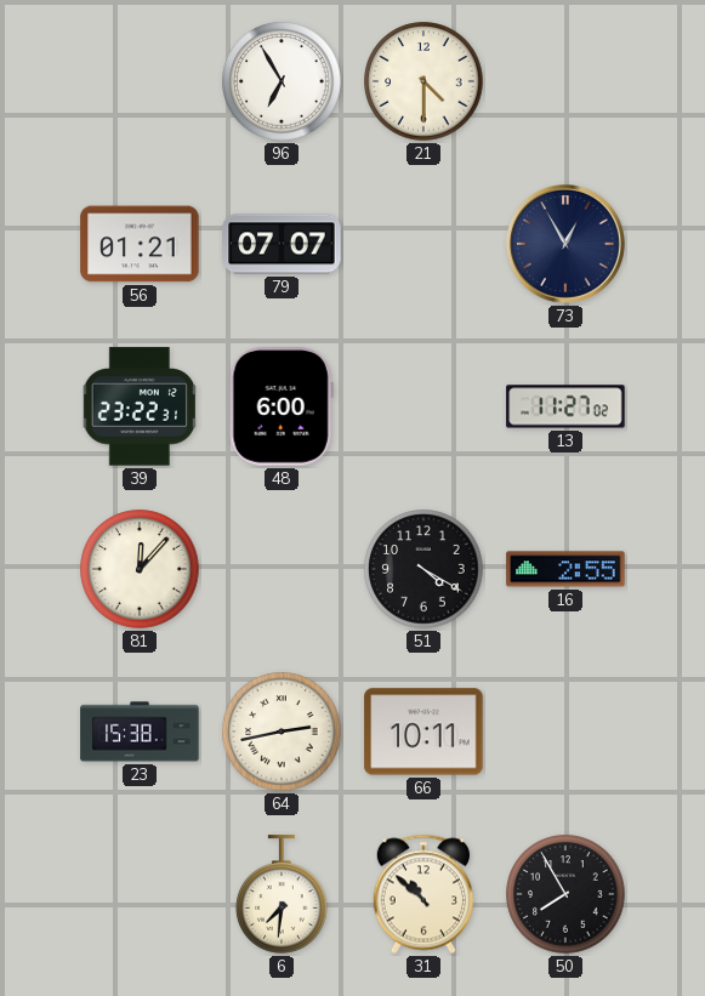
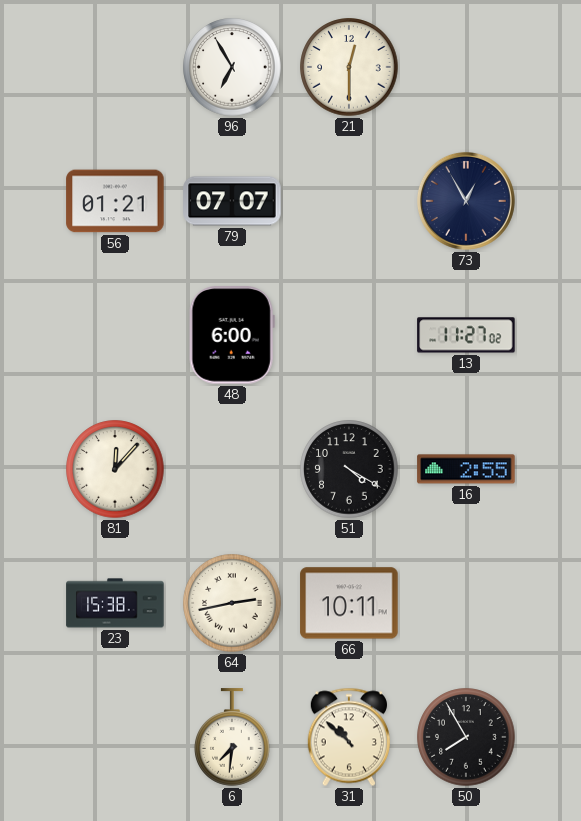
21: 4:30 -> 12:30 (349, 67)
39: 23:22 -> none (140, 406)
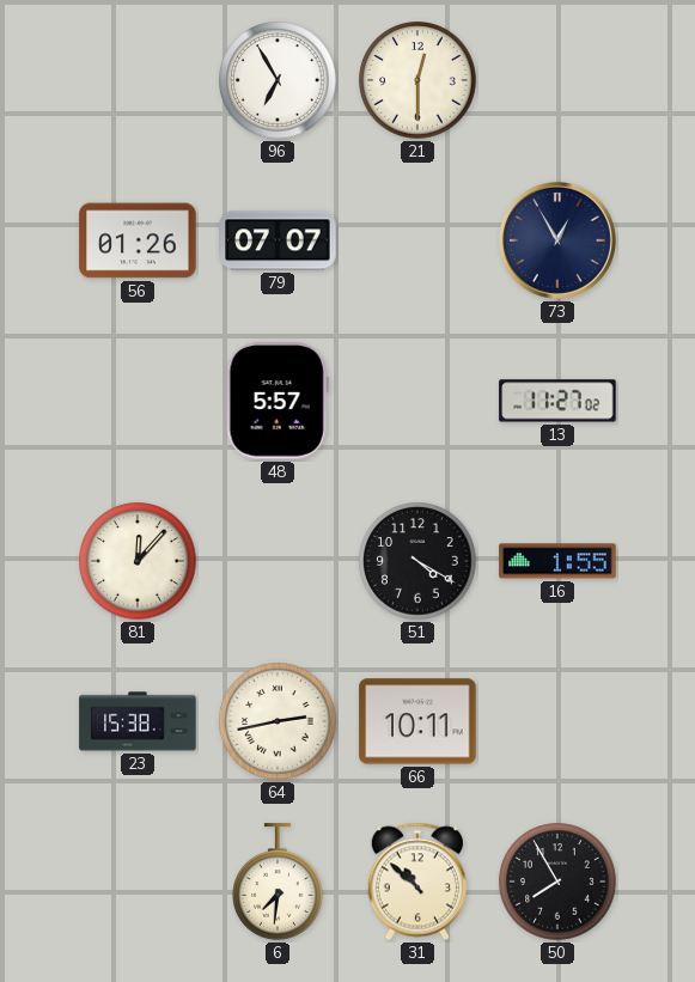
56: 01:21 -> 01:26 (138, 240)
48: 6:00 -> 5:57 (278, 401)
16: 2:55 -> 1:55 (557, 561)
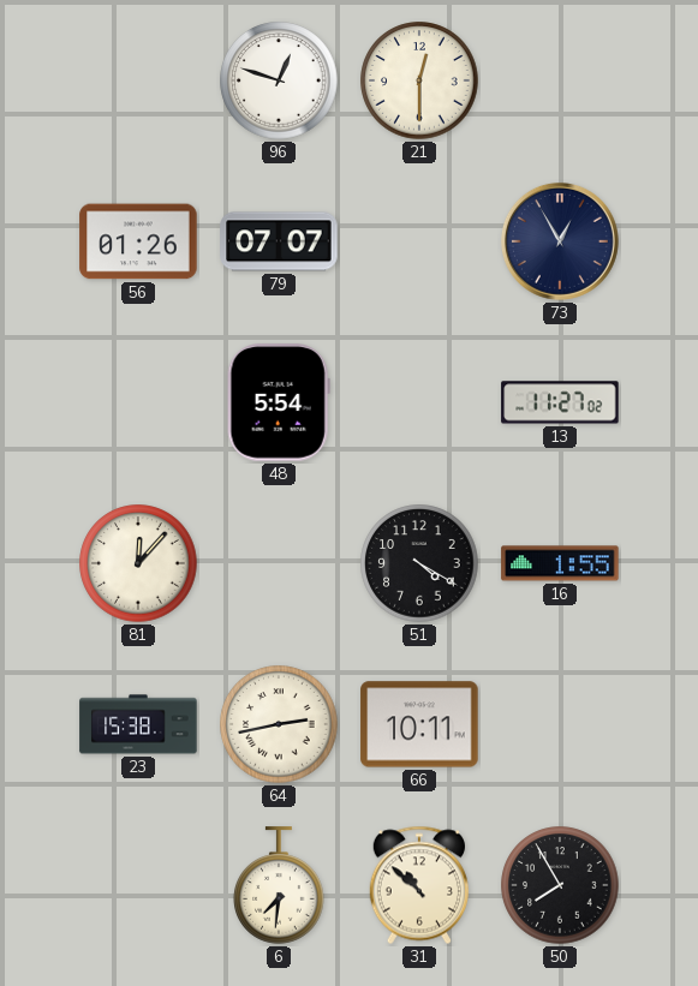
96: 6:55 -> 12:48 (279, 80)
48: 5:57 -> 5:54 (279, 402)
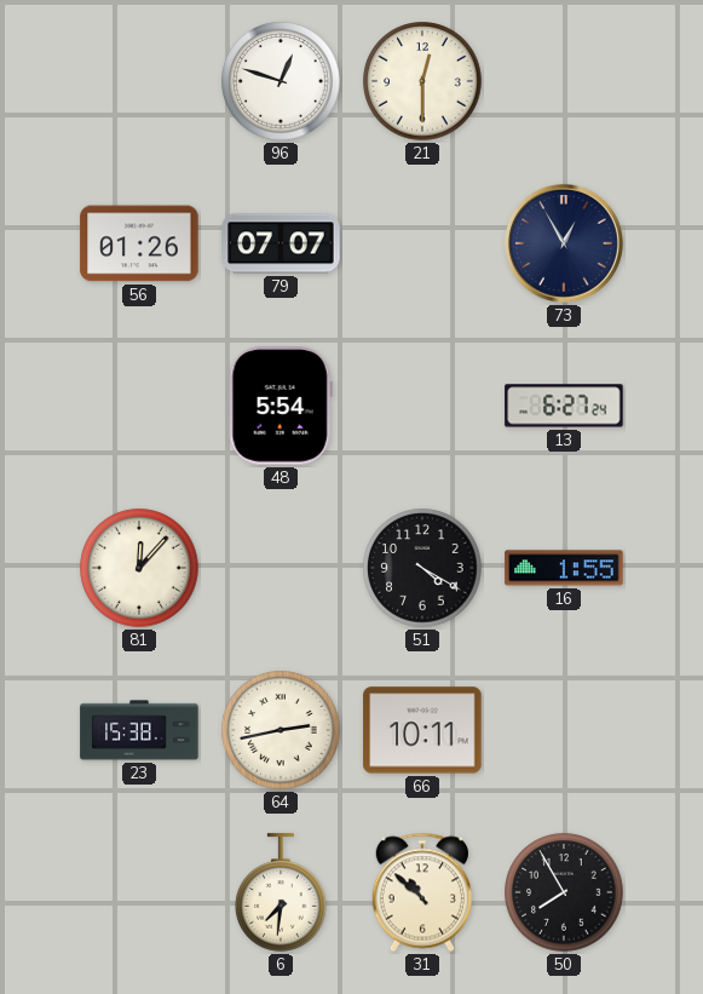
13: 11:27 -> 6:27 (564, 406)
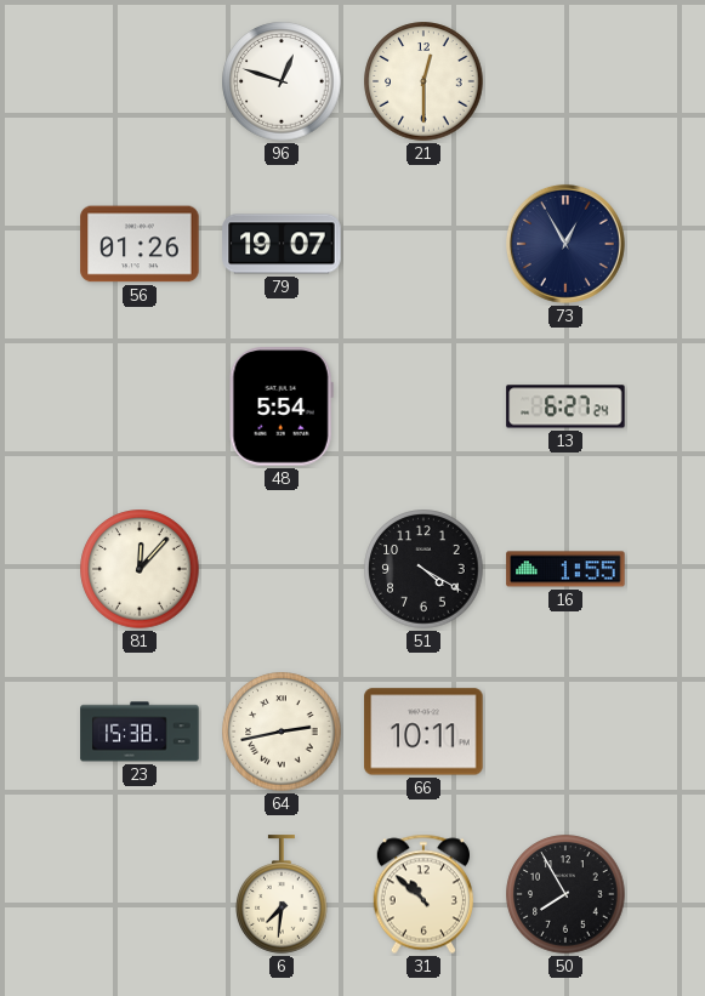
79: 07:07 -> 19:07 (282, 244)
